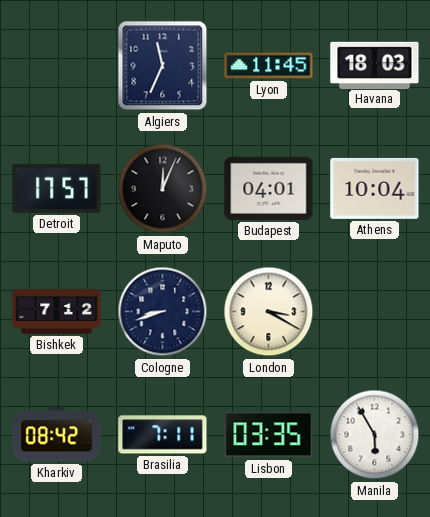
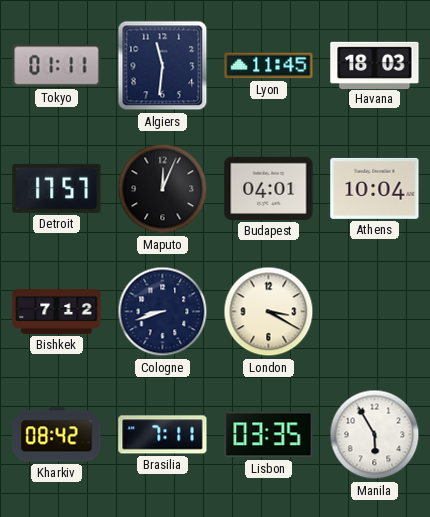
Tokyo: none -> 01:11 (57, 66)
Algiers: 11:34 -> 11:31 (163, 66)
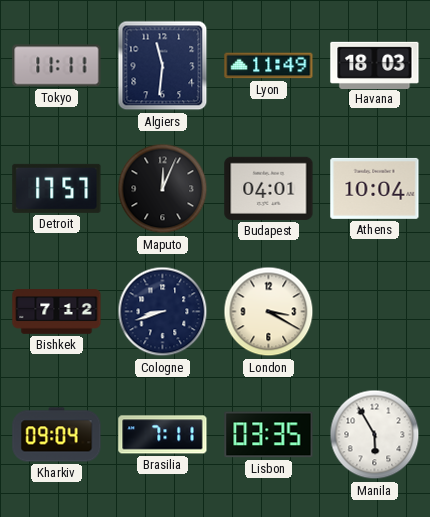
Tokyo: 01:11 -> 11:11 (57, 66)
Lyon: 11:45 -> 11:49 (269, 66)
Kharkiv: 08:42 -> 09:04 (57, 435)
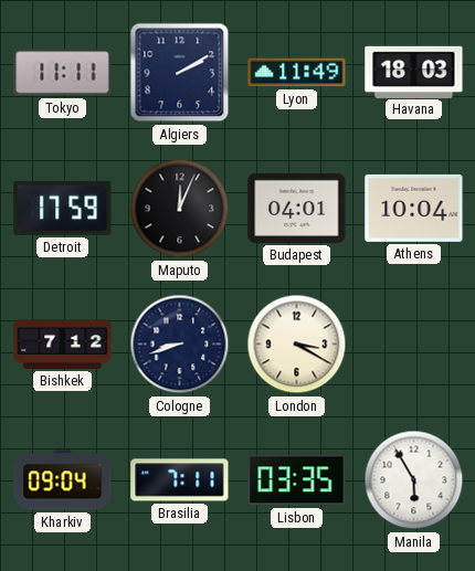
Algiers: 11:31 -> 2:10 (180, 73)
Detroit: 17:57 -> 17:59 (63, 208)
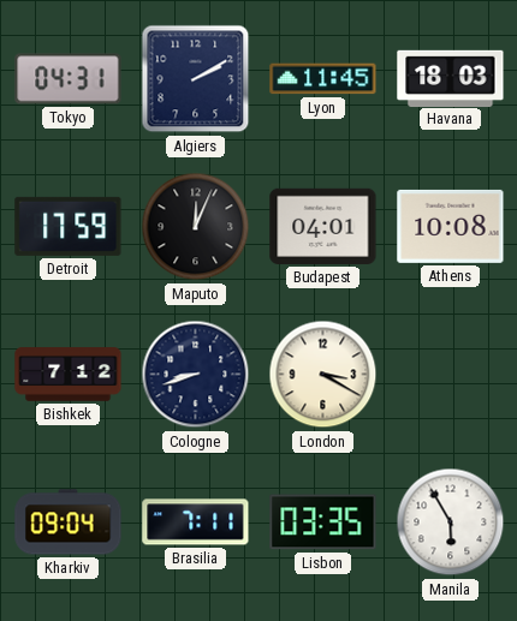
Tokyo: 11:11 -> 04:31 (69, 79)
Lyon: 11:49 -> 11:45 (323, 79)
Athens: 10:04 -> 10:08 (451, 226)
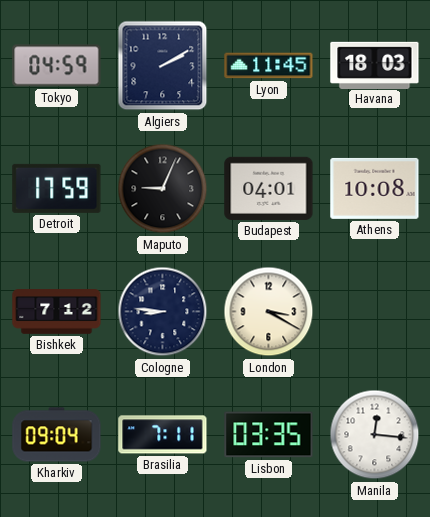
Tokyo: 04:31 -> 04:59 (57, 66)
Maputo: 12:04 -> 9:04 (163, 189)
Cologne: 8:42 -> 8:46 (163, 312)
Manila: 5:55 -> 12:16 (375, 435)
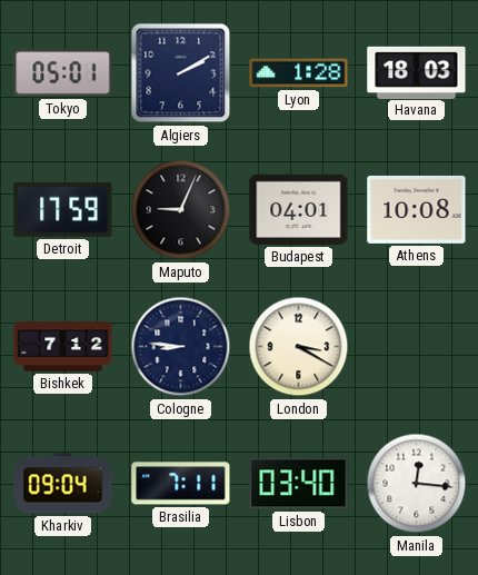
Tokyo: 04:59 -> 05:01 (63, 73)
Lyon: 11:45 -> 1:28 (299, 73)
Lisbon: 03:35 -> 03:40 (299, 484)
